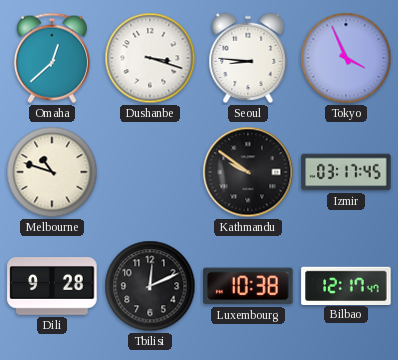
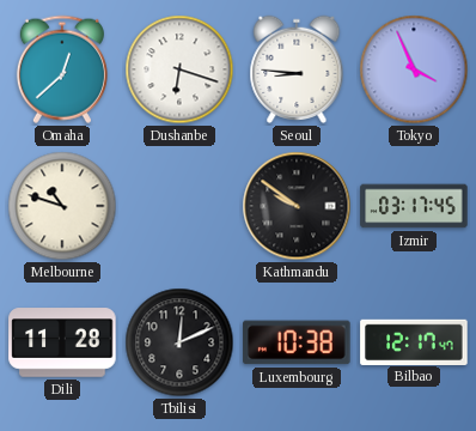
Dushanbe: 3:18 -> 6:18 (179, 69)
Dili: 9:28 -> 11:28 (62, 342)
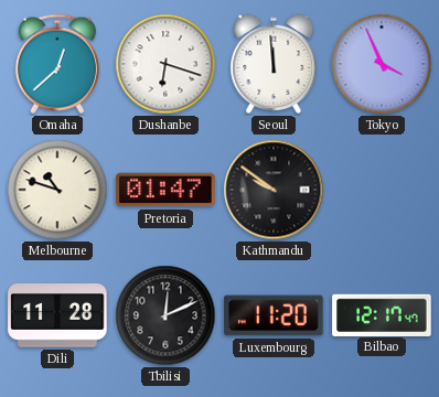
Seoul: 8:46 -> 11:59 (274, 64)
Pretoria: none -> 01:47 (165, 190)
Izmir: 03:17 -> none (414, 206)
Luxembourg: 10:38 -> 11:20 (274, 315)
